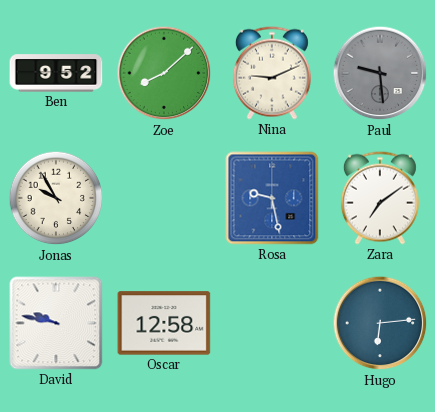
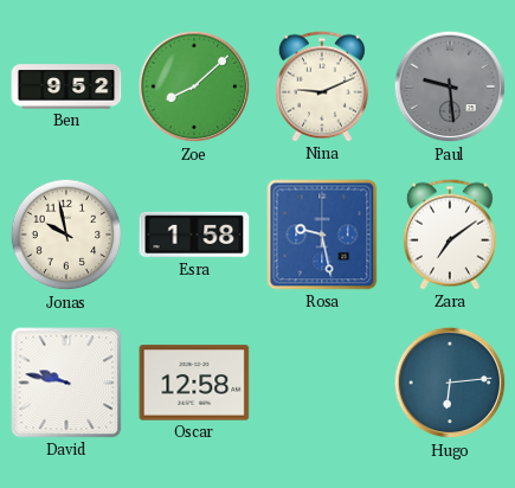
Jonas: 9:55 -> 9:58 (66, 235)
Esra: none -> 1:58 (194, 235)
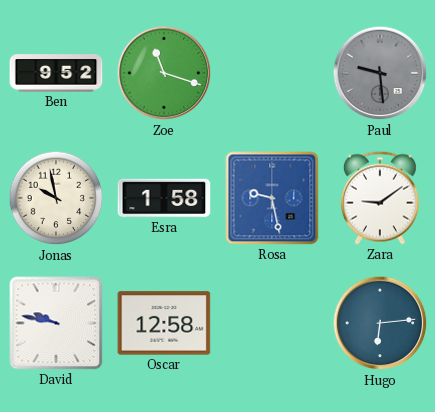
Zoe: 8:08 -> 11:18 (164, 73)
Nina: 9:11 -> none (322, 86)
Zara: 7:09 -> 9:09 (380, 198)
